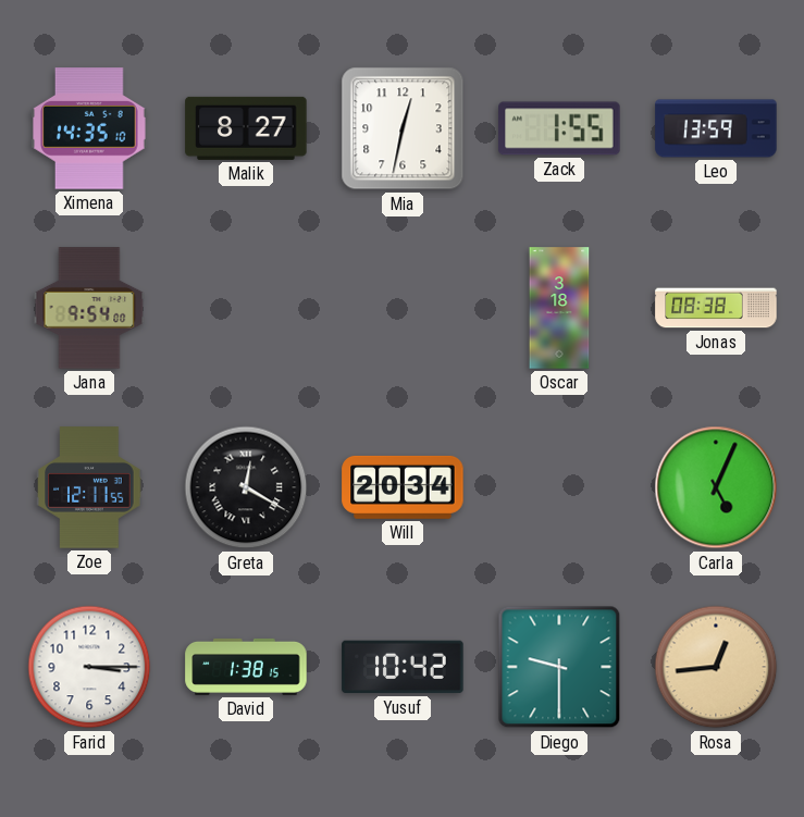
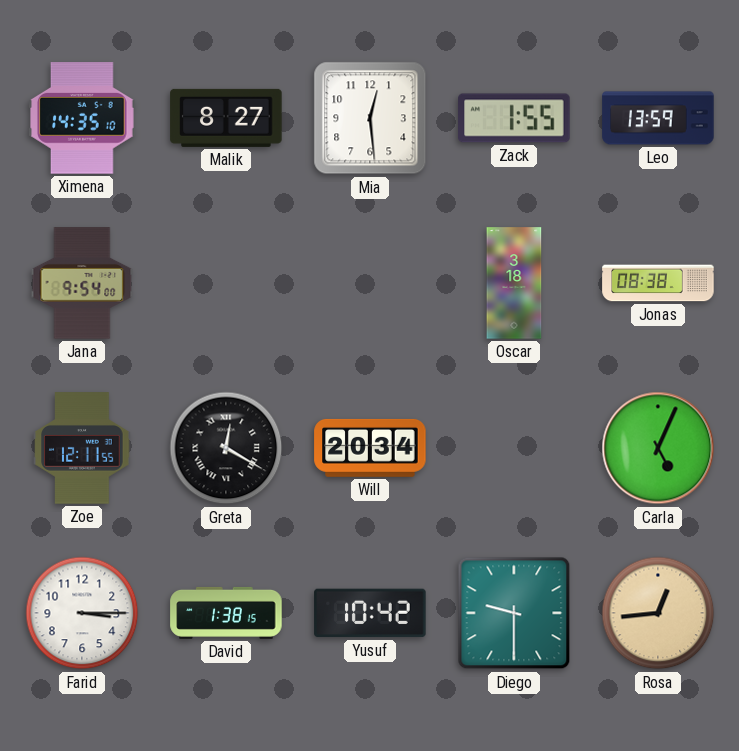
Mia: 12:32 -> 12:29 (370, 118)
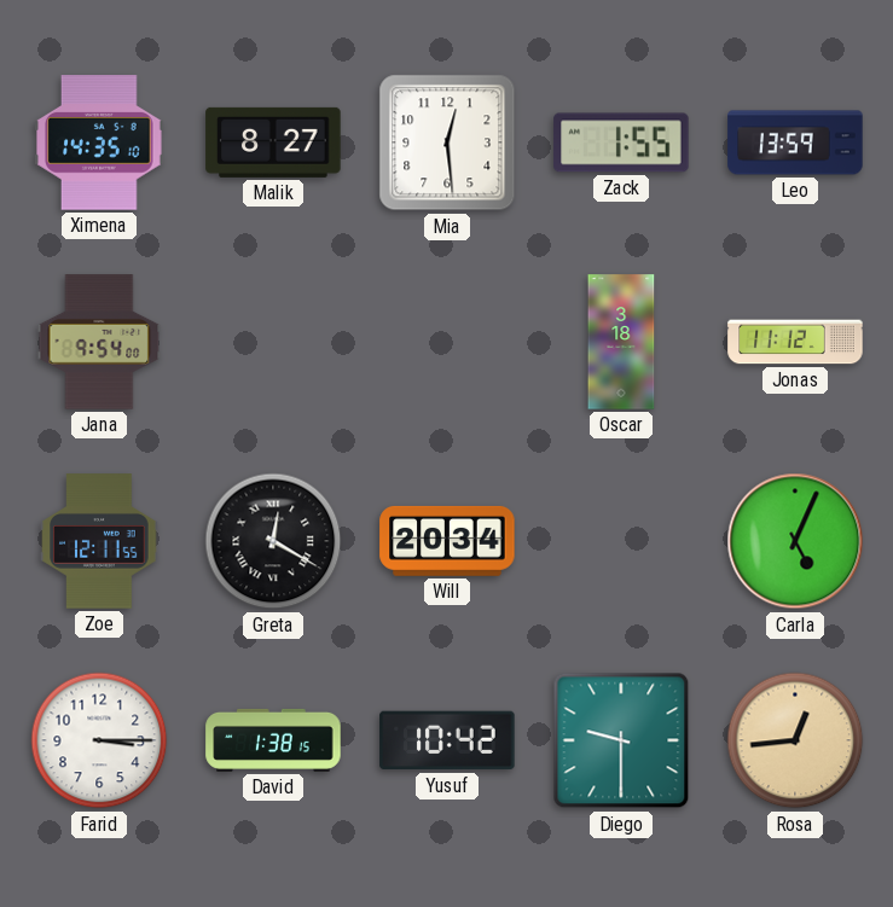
Jonas: 08:38 -> 11:12 (795, 342)
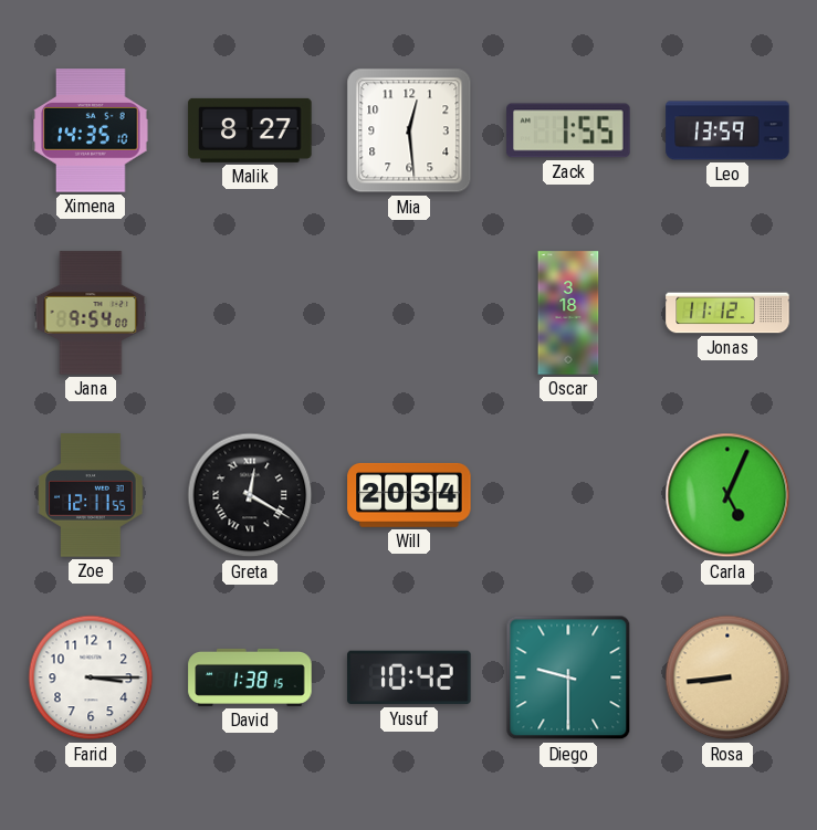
Rosa: 12:44 -> 8:44 (727, 677)
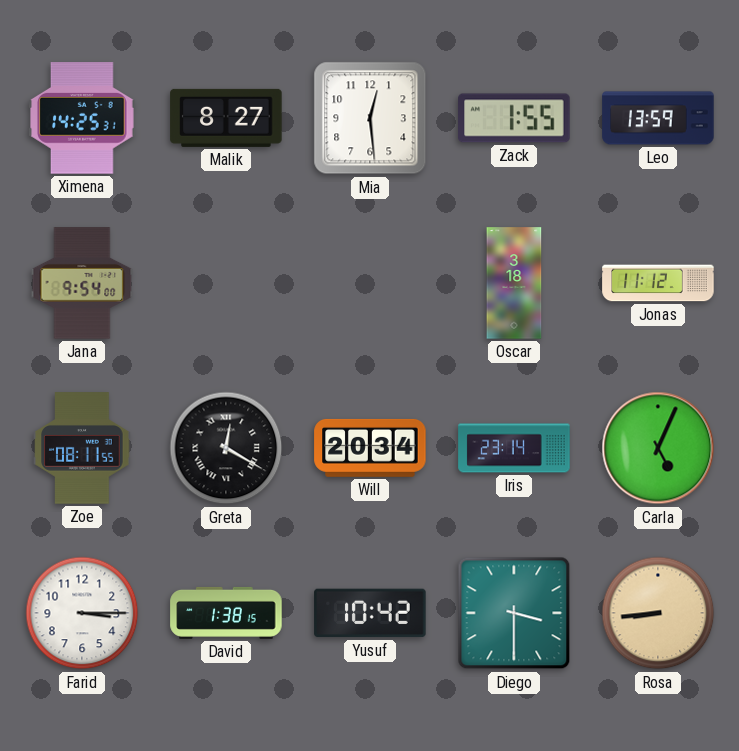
Ximena: 14:35 -> 14:25 (83, 118)
Zoe: 12:11 -> 08:11 (82, 448)
Iris: none -> 23:14 (514, 448)
Diego: 9:30 -> 3:30 (514, 613)
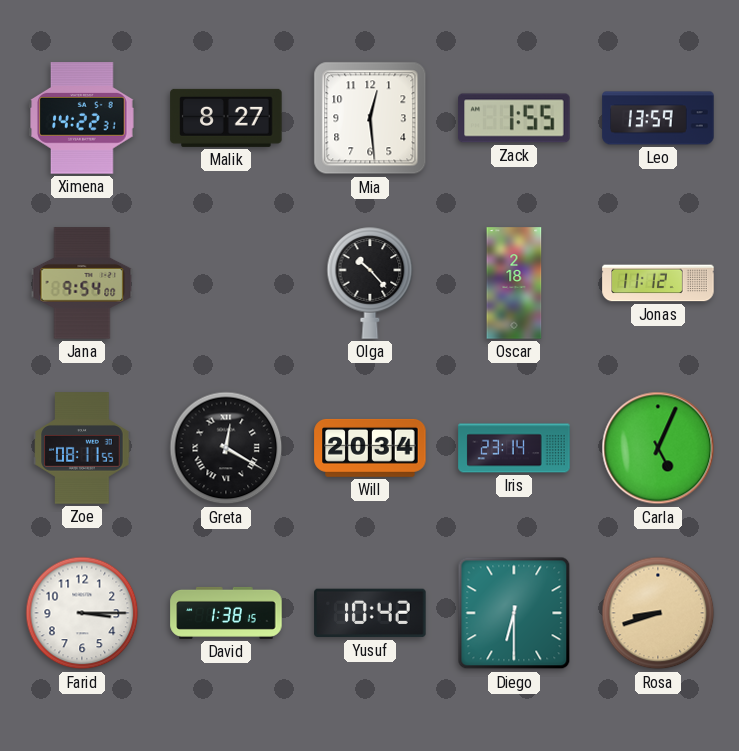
Ximena: 14:25 -> 14:22 (83, 118)
Olga: none -> 10:23 (370, 283)
Oscar: 3:18 -> 2:18 (514, 283)
Diego: 3:30 -> 6:30 (514, 613)
Rosa: 8:44 -> 8:42 (658, 613)
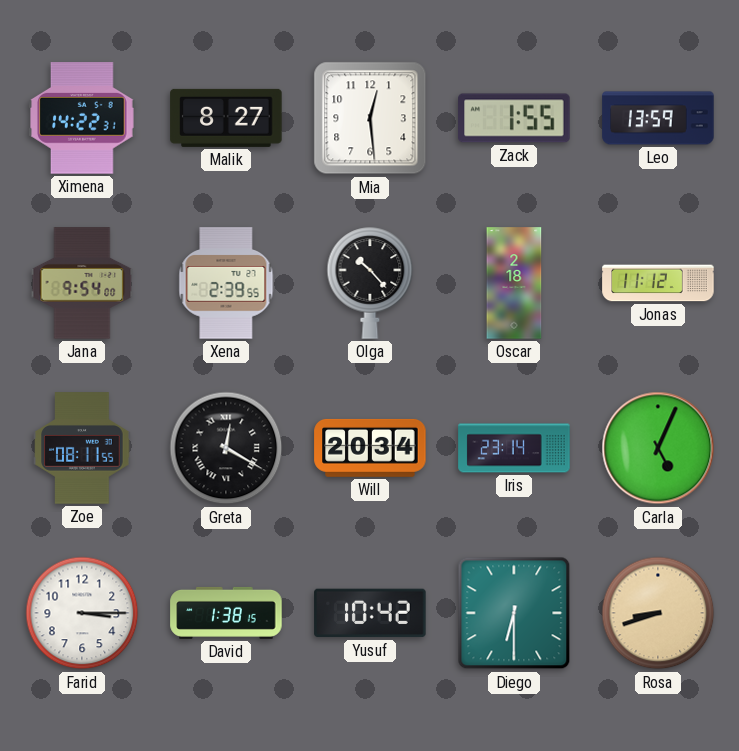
Xena: none -> 2:39 (226, 283)
